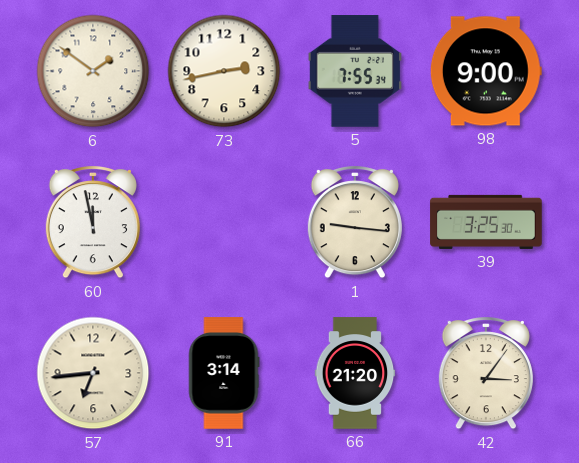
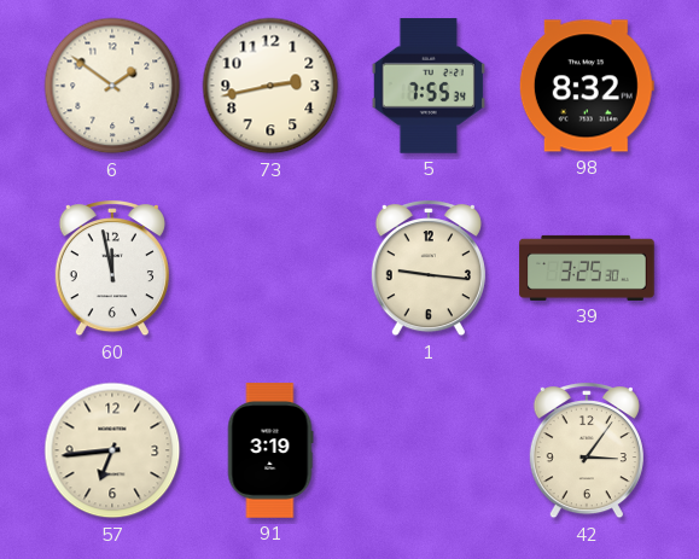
98: 9:00 -> 8:32 (587, 86)
91: 3:14 -> 3:19 (270, 450)
66: 21:20 -> none (355, 373)
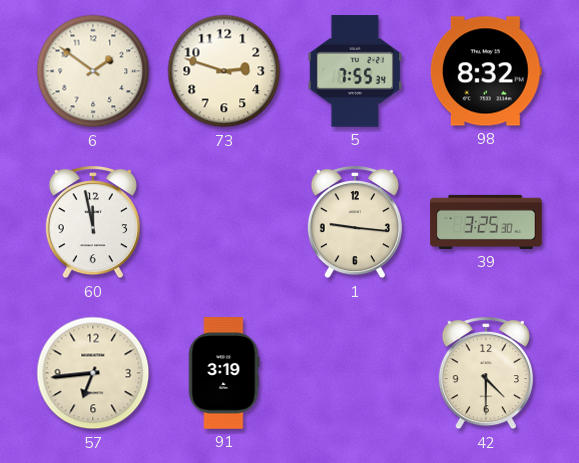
73: 2:43 -> 2:48 (224, 71)
42: 3:06 -> 4:30 (486, 374)
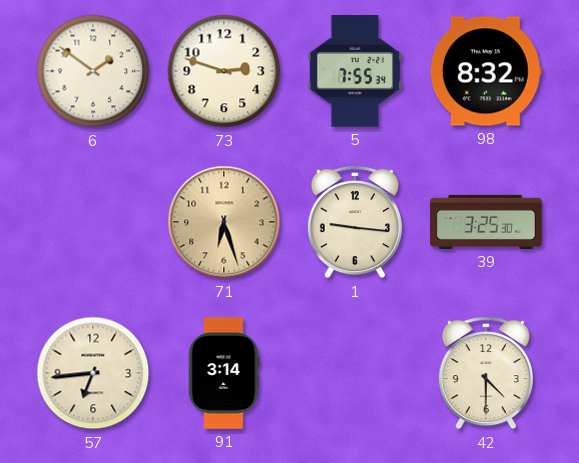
60: 11:58 -> none (93, 223)
71: none -> 6:27 (224, 222)
91: 3:19 -> 3:14 (224, 373)
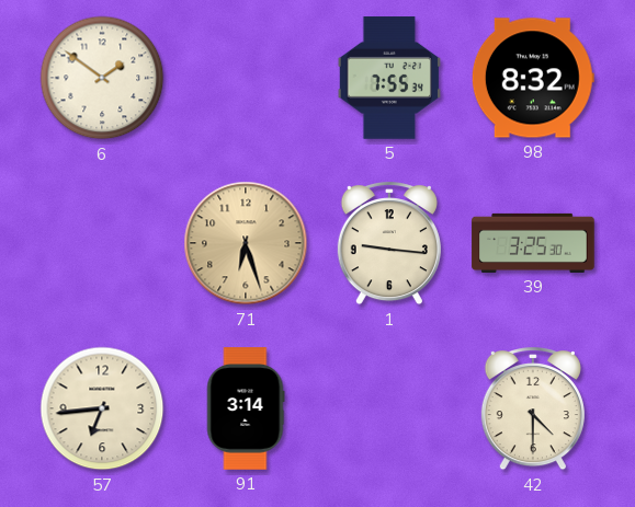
73: 2:48 -> none (224, 71)
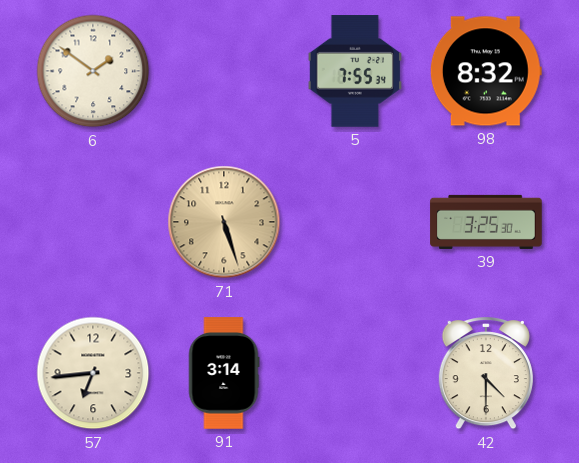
71: 6:27 -> 5:27 (224, 222)
1: 9:16 -> none (389, 244)
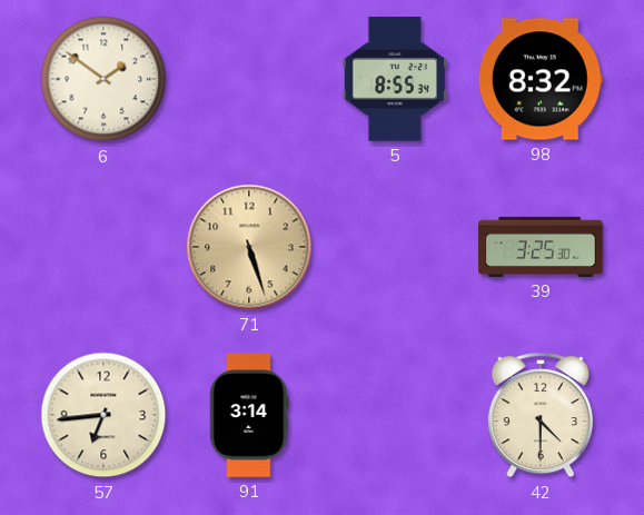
5: 7:55 -> 8:55 (394, 79)
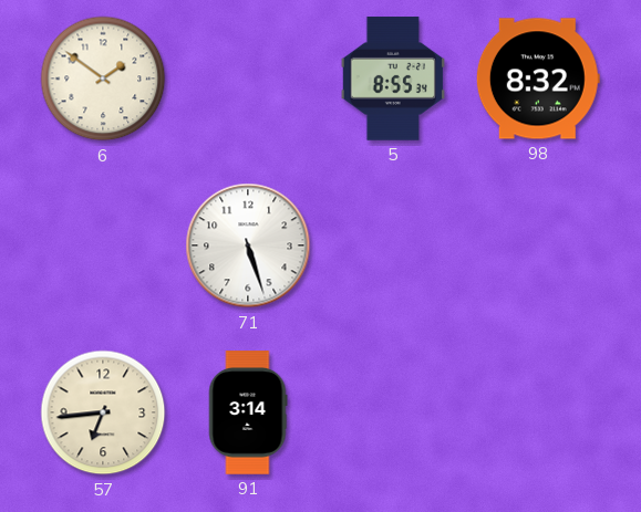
71 dial: champagne -> white (248, 245)
39: 3:25 -> none (541, 247)
42: 4:30 -> none (541, 416)
